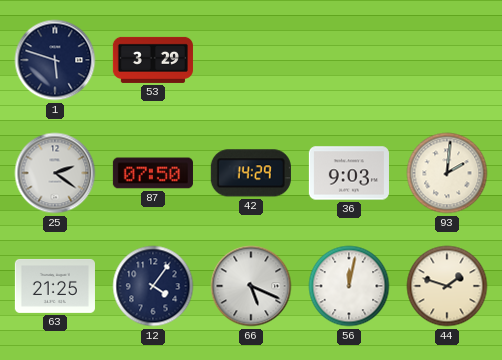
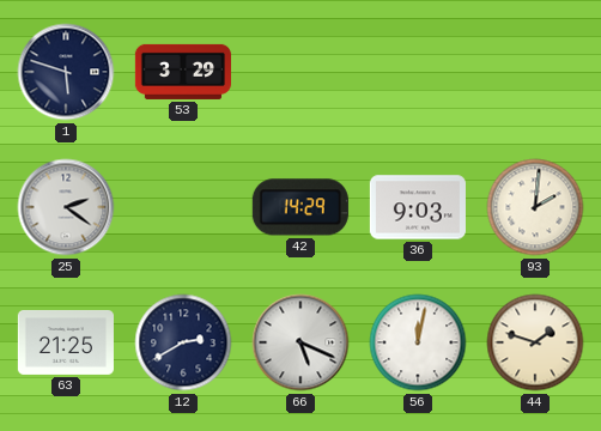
87: 07:50 -> none (153, 173)
12: 4:06 -> 2:40 (183, 342)
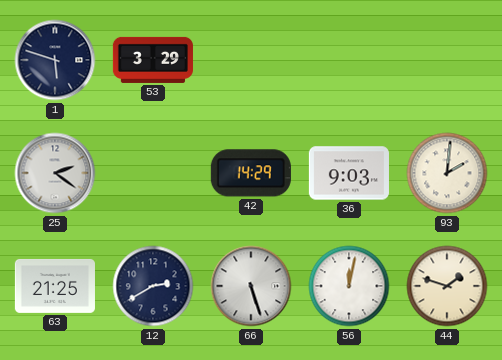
66: 5:19 -> 5:27 (251, 286)
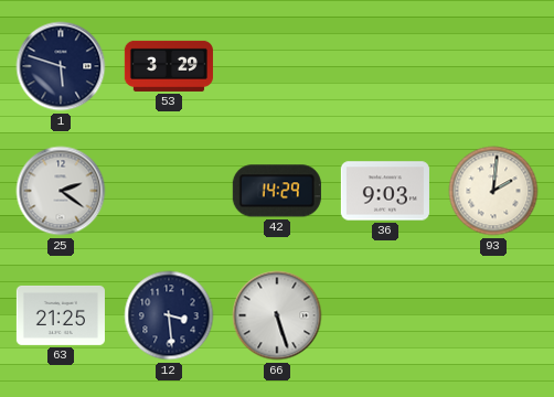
12: 2:40 -> 3:29 (169, 315)
56: 12:02 -> none (349, 286)
44: 1:48 -> none (447, 286)
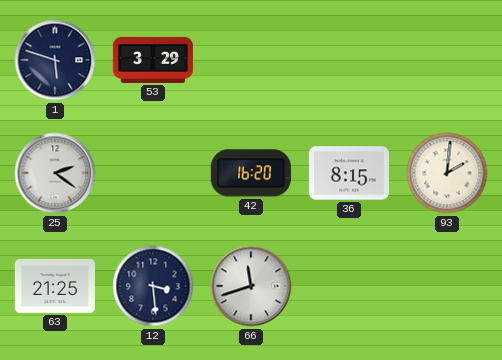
42: 14:29 -> 16:20 (251, 173)
36: 9:03 -> 8:15 (349, 173)
66: 5:27 -> 11:42 (251, 286)
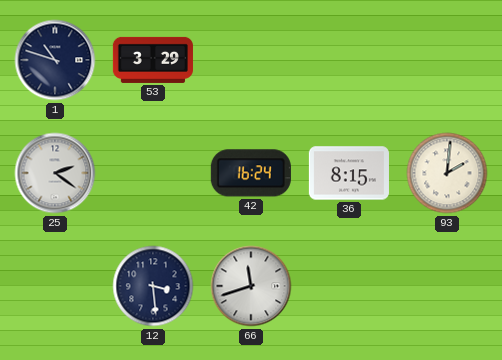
1: 5:48 -> 10:48 (55, 60)
42: 16:20 -> 16:24 (251, 173)
63: 21:25 -> none (55, 286)
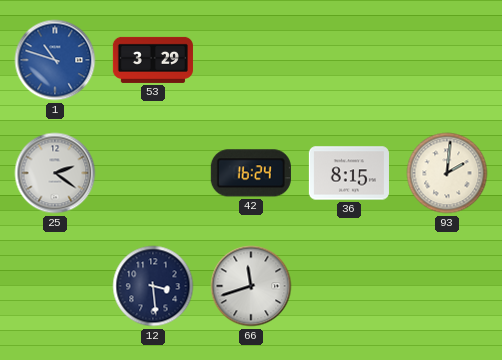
1 dial: navy -> blue (55, 60)
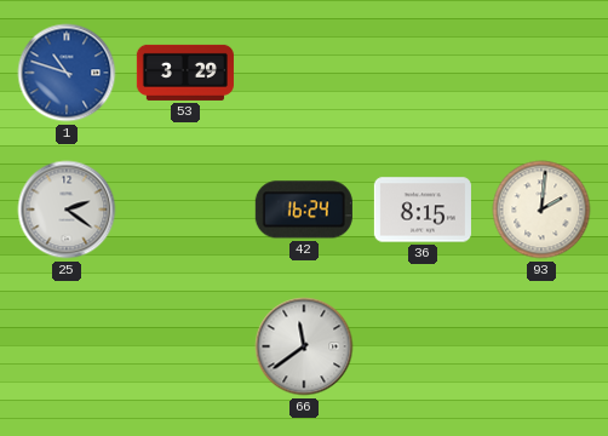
12: 3:29 -> none (153, 286)
66: 11:42 -> 11:39 (304, 346)
